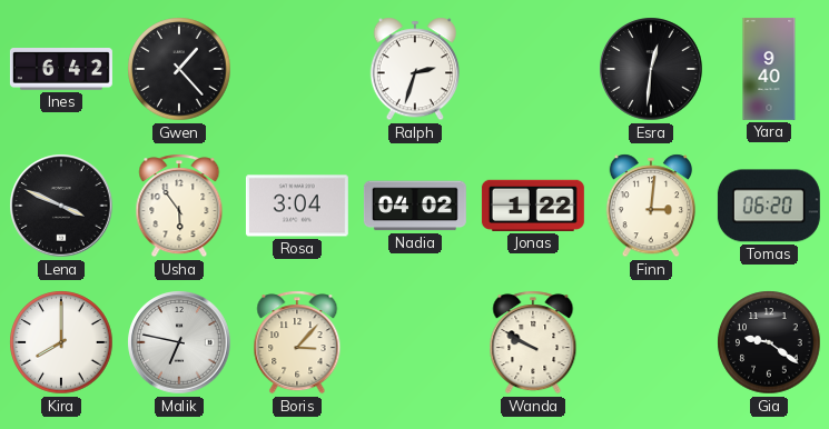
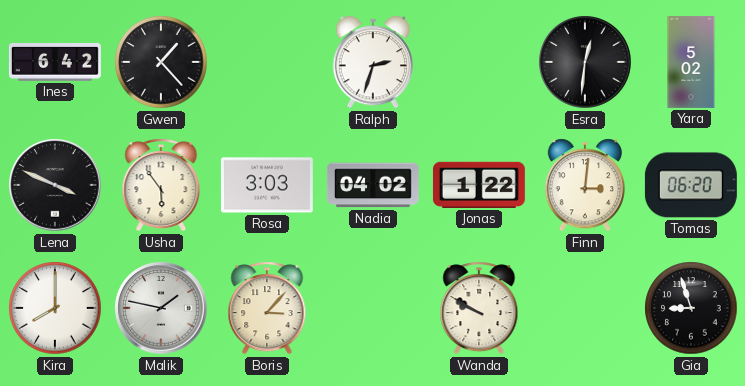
Yara: 9:40 -> 5:02 (691, 62)
Rosa: 3:04 -> 3:03 (267, 185)
Malik: 6:47 -> 1:47 (161, 308)
Gia: 9:21 -> 8:57 (691, 308)
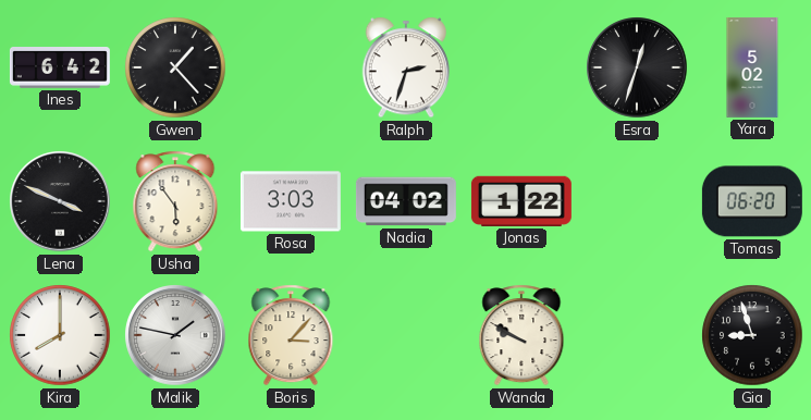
Esra: 12:31 -> 12:33 (637, 67)
Finn: 3:01 -> none (584, 185)
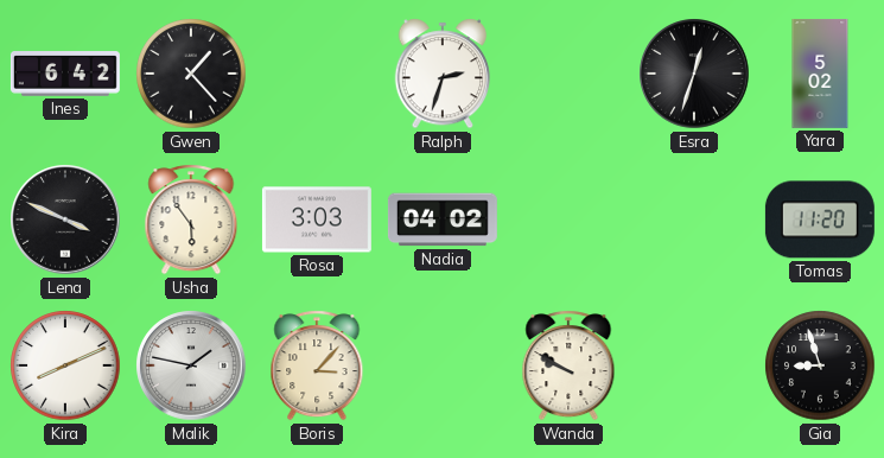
Jonas: 1:22 -> none (521, 201)
Tomas: 06:20 -> 11:20 (820, 220)
Kira: 8:00 -> 8:11 (65, 365)
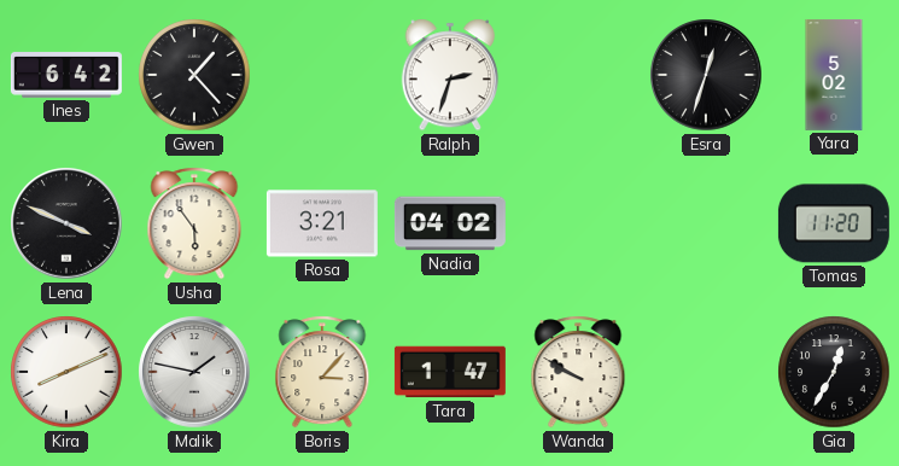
Rosa: 3:03 -> 3:21 (322, 223)
Tara: none -> 1:47 (450, 372)
Gia: 8:57 -> 12:35 (834, 372)
